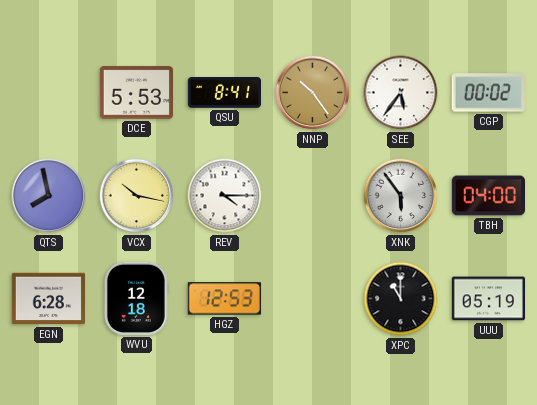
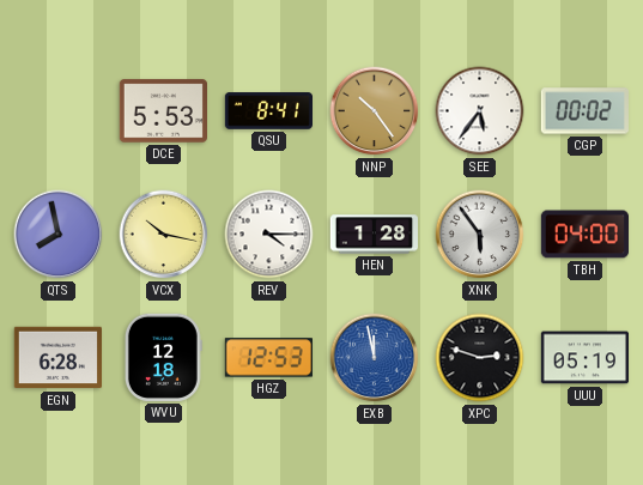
HEN: none -> 1:28 (374, 235)
EXB: none -> 11:58 (375, 358)
XPC: 11:00 -> 2:48 (480, 358)
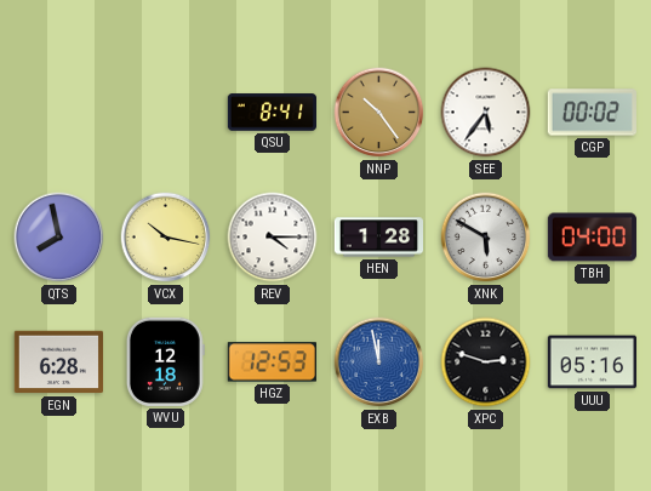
DCE: 5:53 -> none (163, 111)
XNK: 5:54 -> 5:50 (486, 238)
UUU: 05:19 -> 05:16 (592, 362)
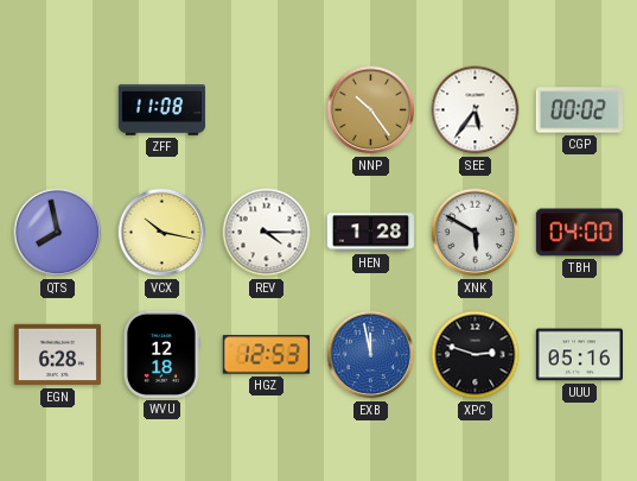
ZFF: none -> 11:08 (161, 110)
QSU: 8:41 -> none (272, 113)
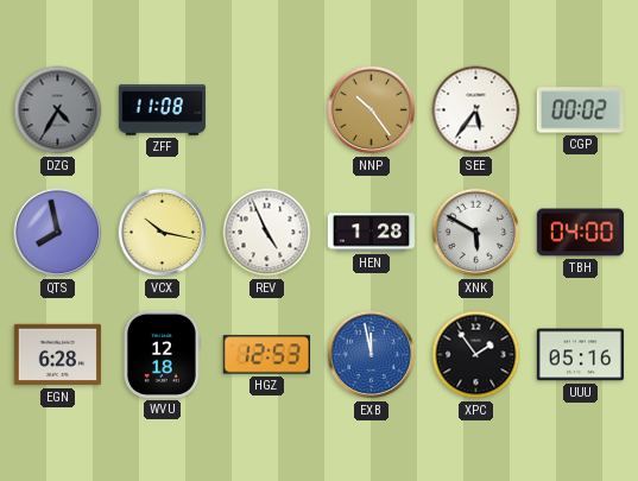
DZG: none -> 4:35 (58, 110)
REV: 4:15 -> 4:56 (267, 233)
XPC: 2:48 -> 1:54 (476, 355)
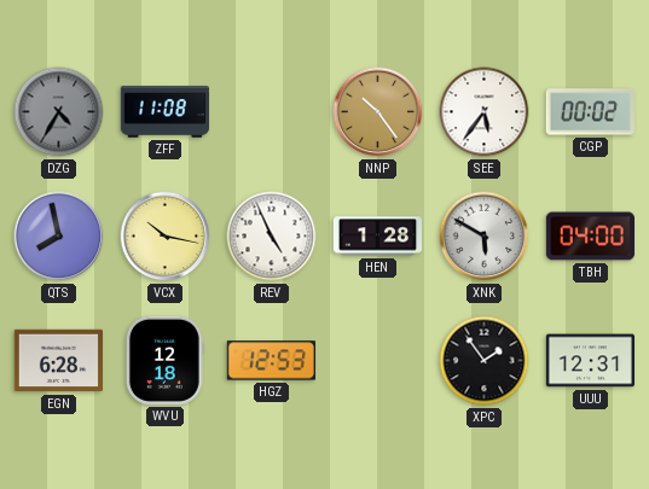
EXB: 11:58 -> none (372, 355)
UUU: 05:16 -> 12:31 (590, 361)
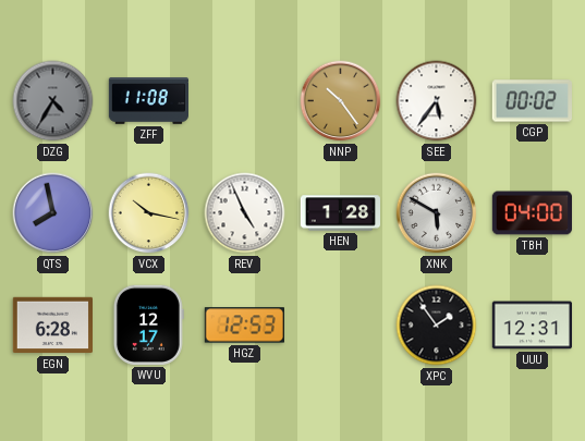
WVU: 12:18 -> 12:17 (148, 324)
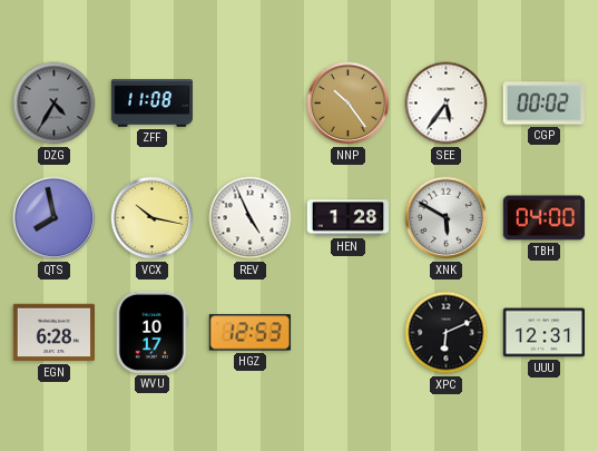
WVU: 12:17 -> 10:17 (151, 332)
XPC: 1:54 -> 6:11 (447, 333)
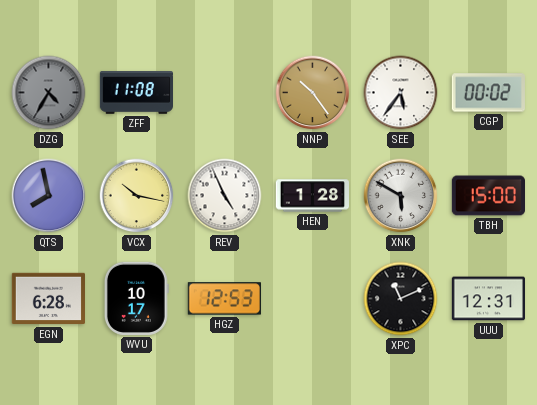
TBH: 04:00 -> 15:00 (488, 196)
XPC: 6:11 -> 11:11 (401, 299)
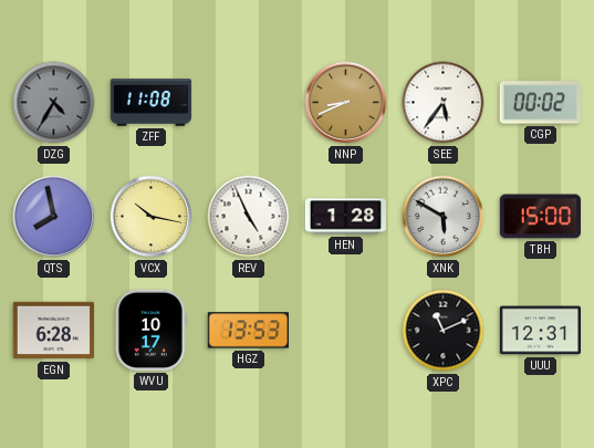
NNP: 10:24 -> 8:41 (346, 103)
HGZ: 12:53 -> 13:53 (248, 331)
